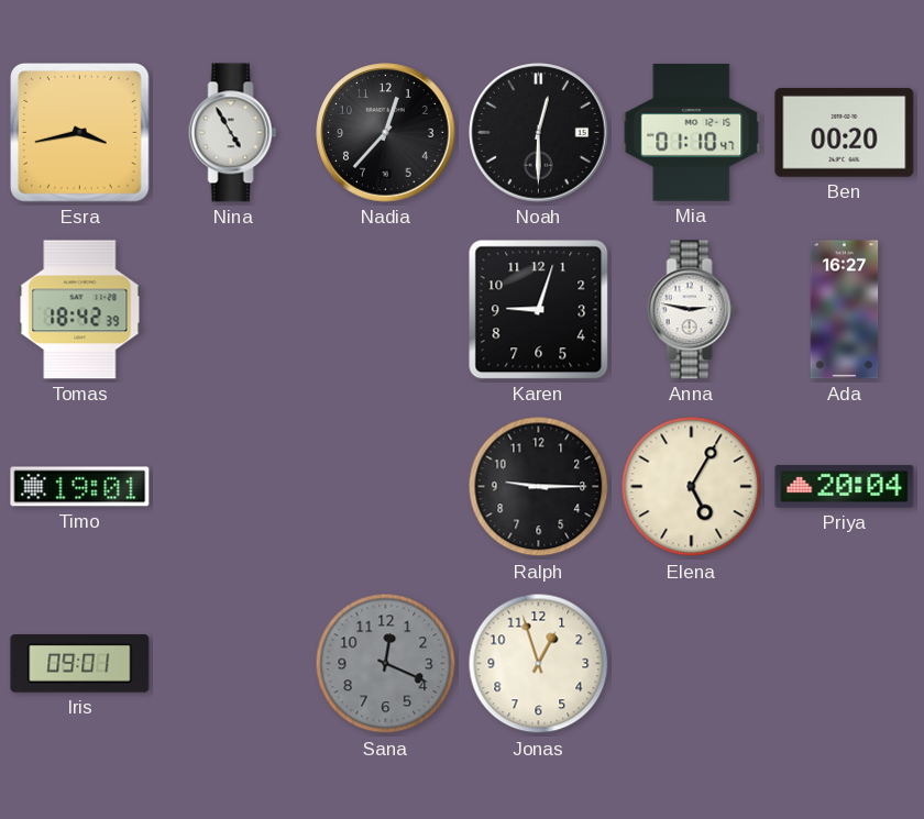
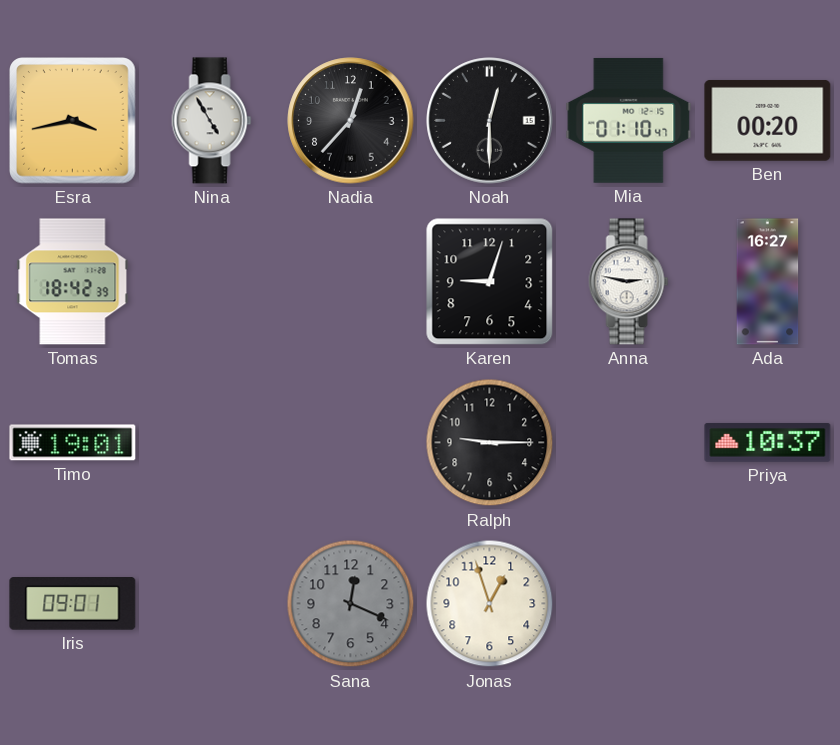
Elena: 5:05 -> none (692, 487)
Priya: 20:04 -> 10:37 (768, 443)
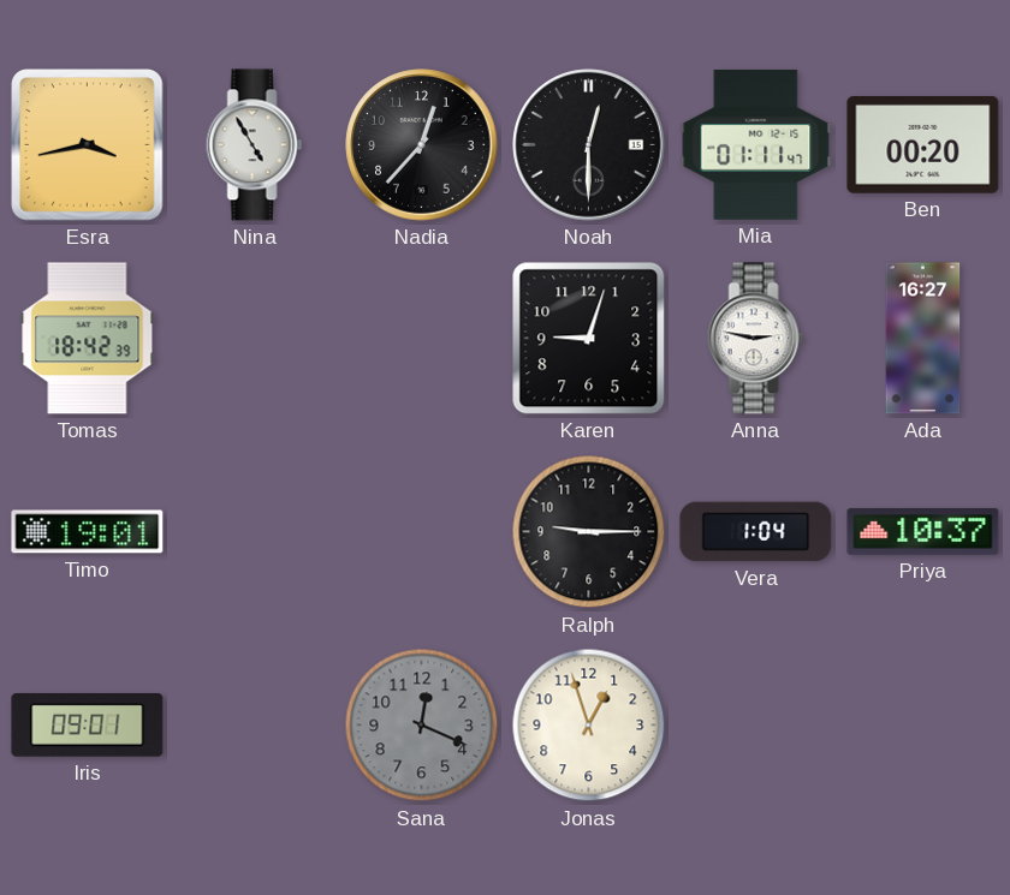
Mia: 01:10 -> 01:11 (756, 145)
Vera: none -> 1:04 (756, 532)
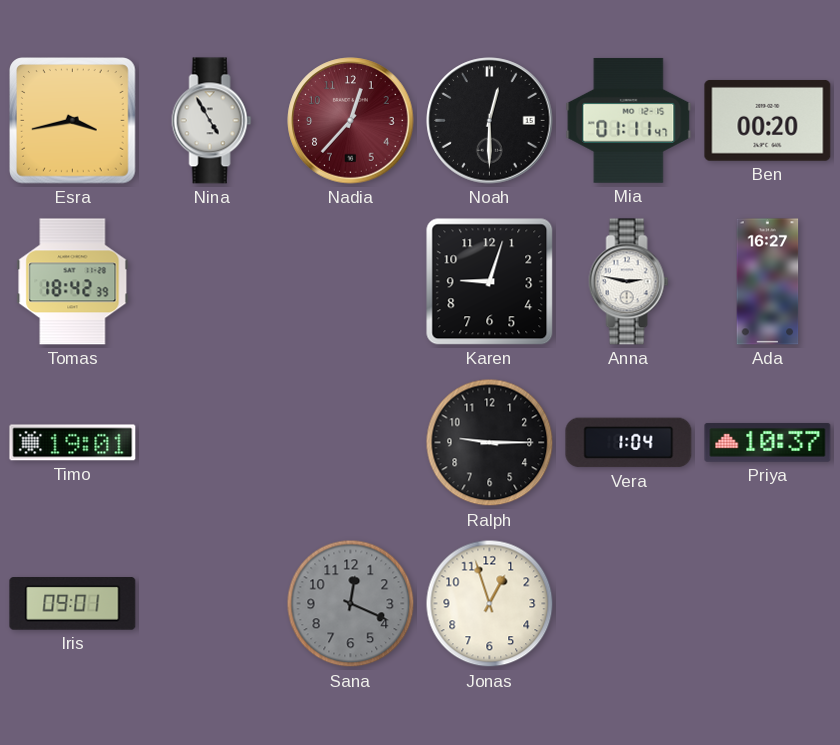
Nadia dial: black -> burgundy (351, 121)
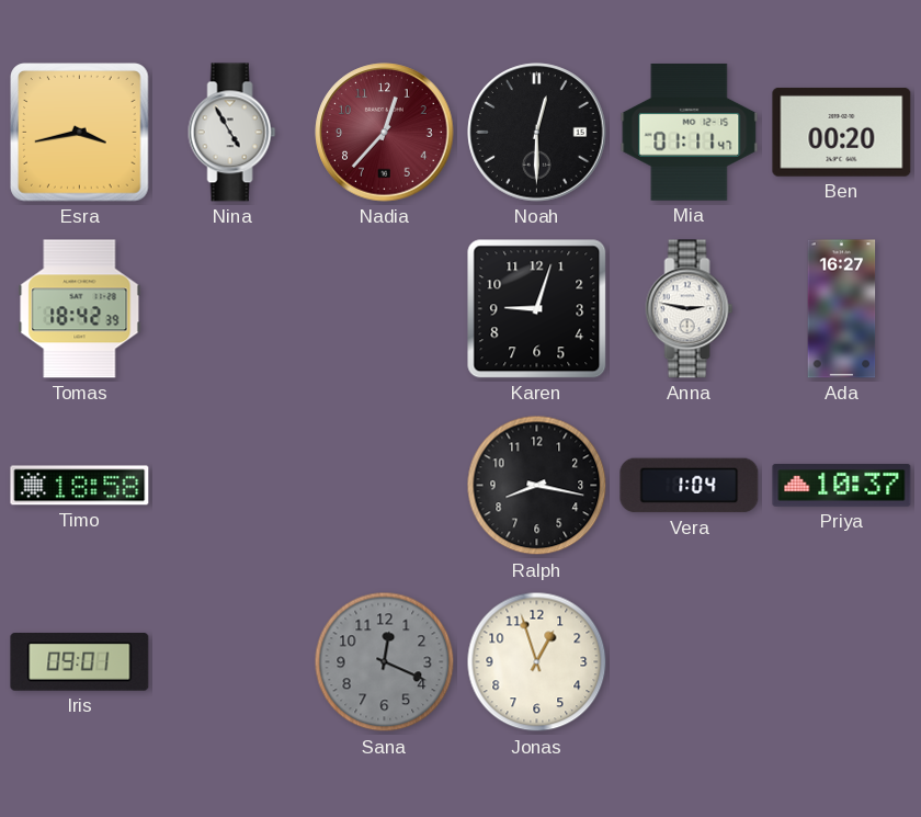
Timo: 19:01 -> 18:58 (80, 486)
Ralph: 9:15 -> 8:17 (537, 486)
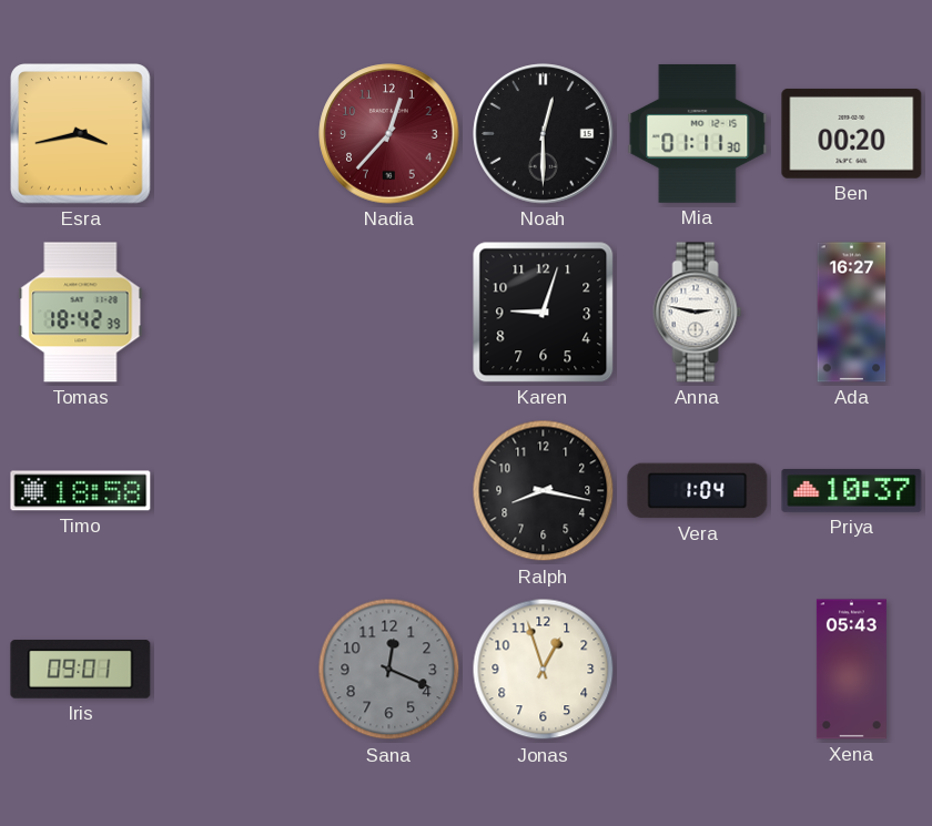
Nina: 4:55 -> none (232, 133)
Mia: 01:11:47 -> 01:11:30 (698, 134)
Xena: none -> 05:43 (851, 670)
